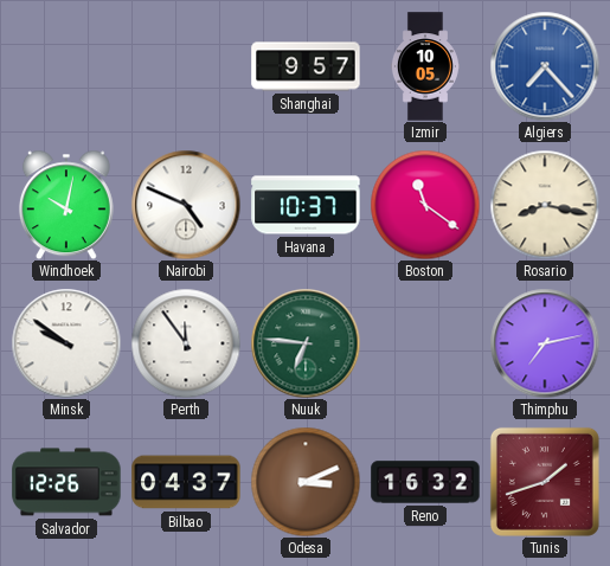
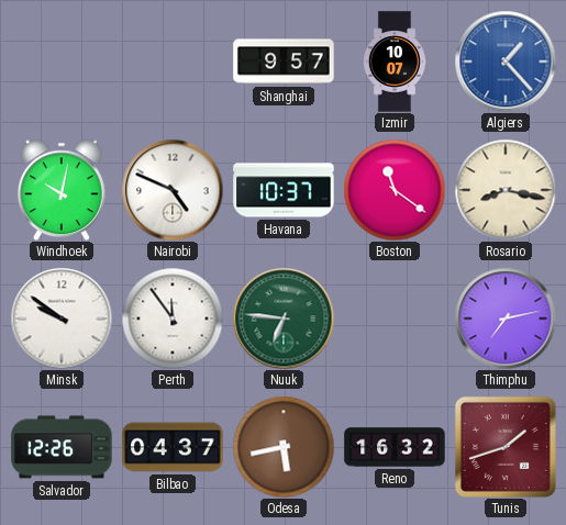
Izmir: 10:05 -> 10:07 (395, 62)
Algiers: 7:23 -> 1:23 (506, 62)
Odesa: 3:11 -> 5:43 (284, 447)
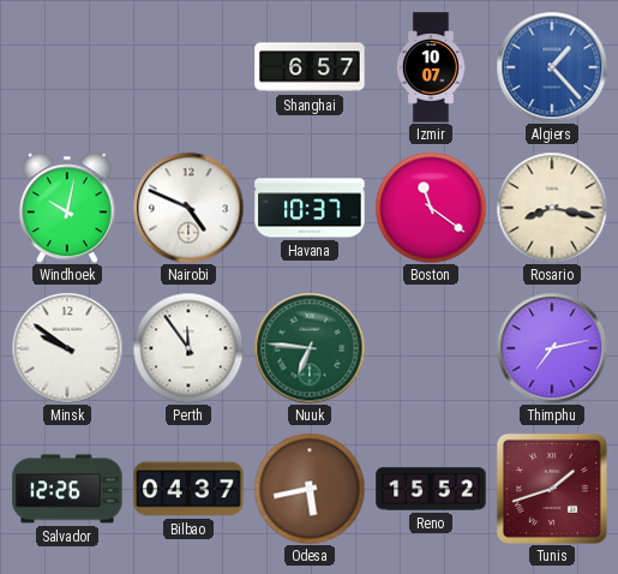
Shanghai: 9:57 -> 6:57 (310, 67)
Reno: 16:32 -> 15:52 (431, 489)
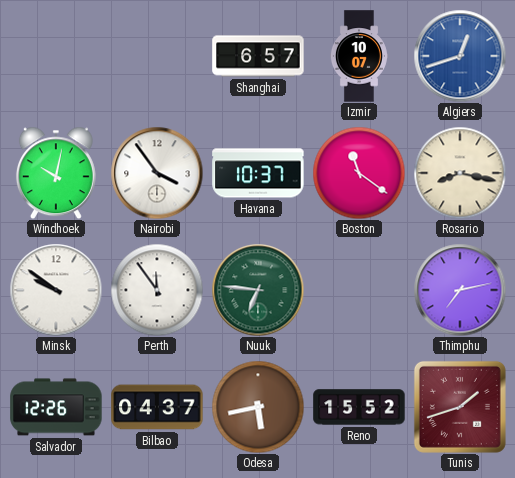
Algiers: 1:23 -> 12:42 (460, 56)
Nairobi: 4:49 -> 3:54 (157, 173)
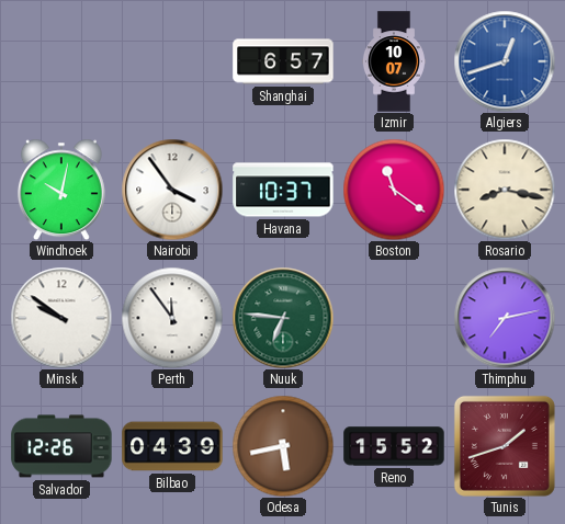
Bilbao: 04:37 -> 04:39 (172, 446)
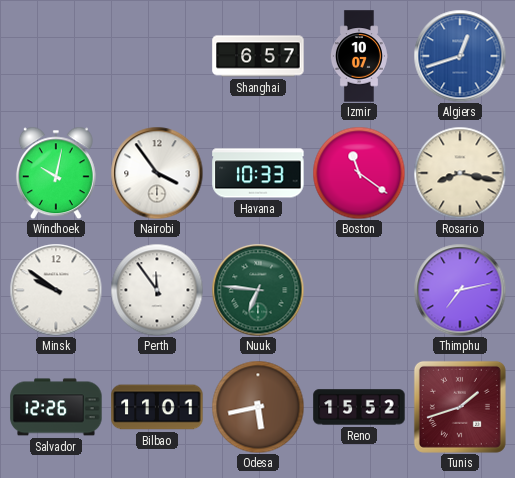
Havana: 10:37 -> 10:33 (258, 173)
Bilbao: 04:39 -> 11:01 (157, 407)
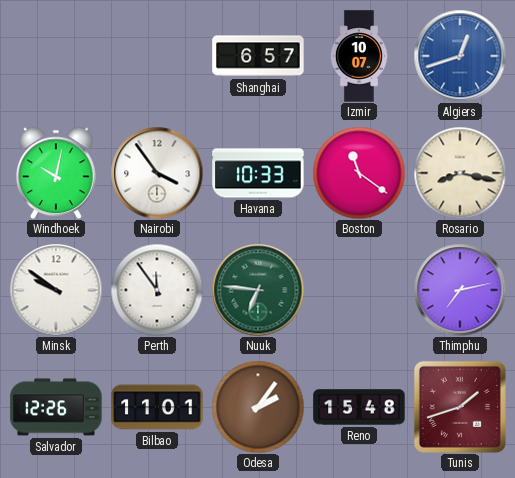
Odesa: 5:43 -> 2:06 (258, 407)
Reno: 15:52 -> 15:48 (359, 407)
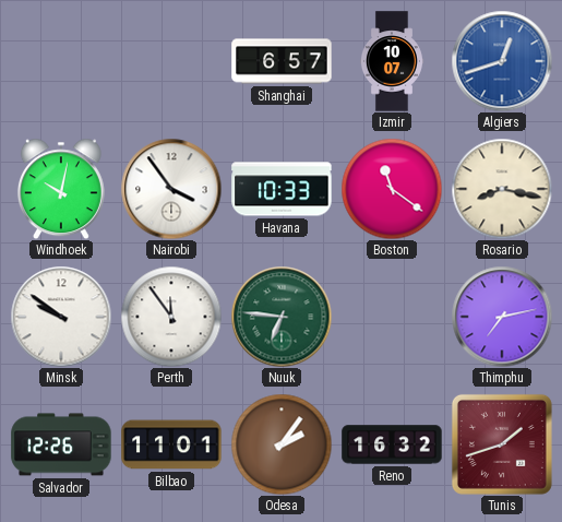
Reno: 15:48 -> 16:32 (392, 444)
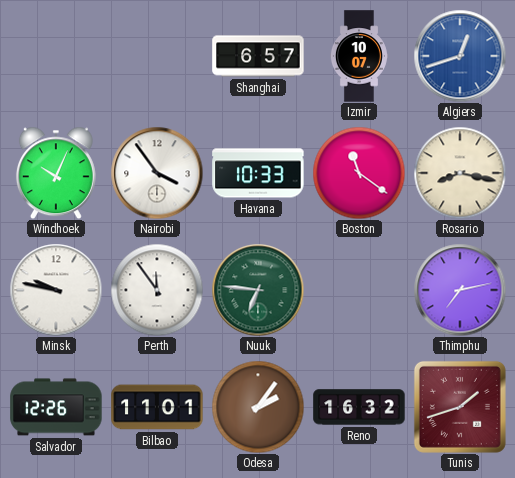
Windhoek: 10:02 -> 10:04 (56, 173)
Minsk: 9:51 -> 9:47 (56, 290)
